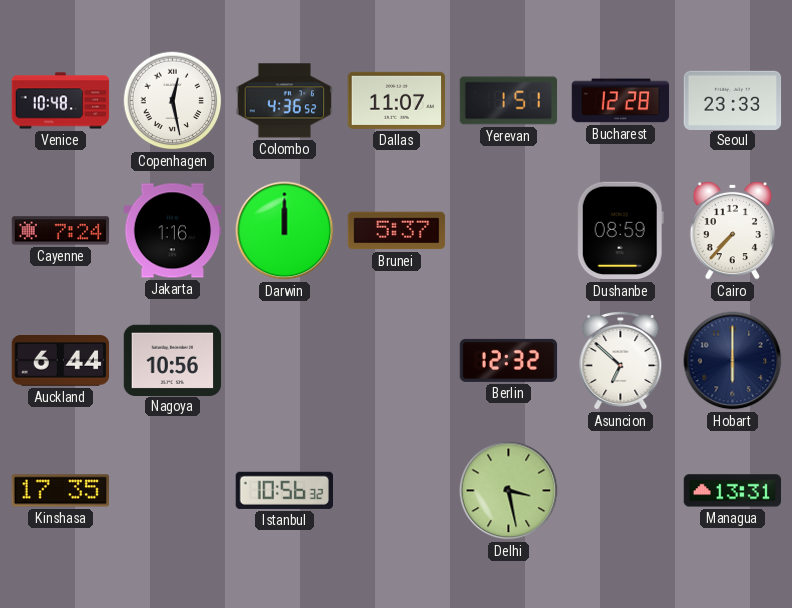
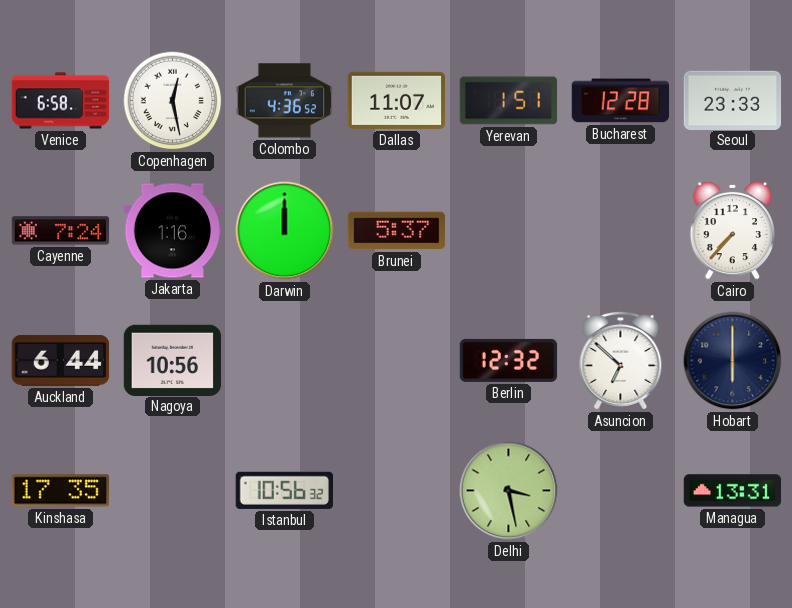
Venice: 10:48 -> 6:58 (61, 101)
Dushanbe: 08:59 -> none (620, 231)
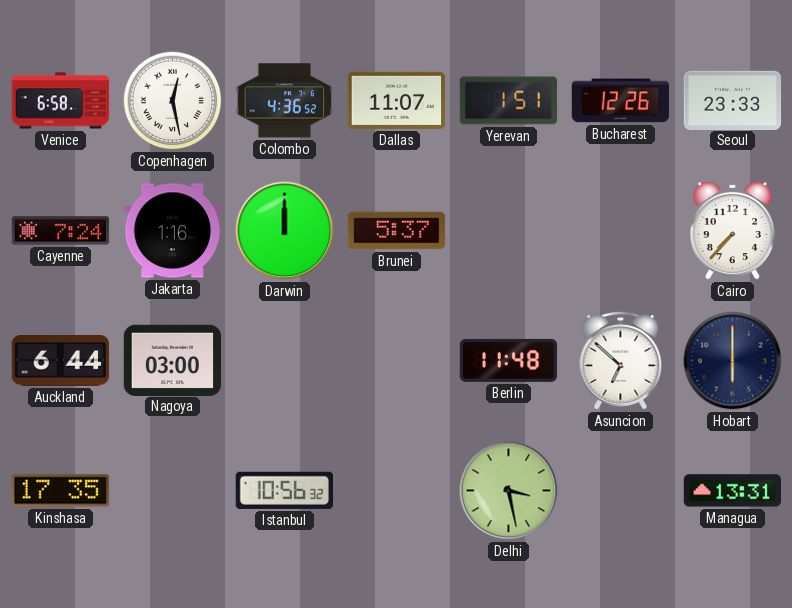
Bucharest: 12:28 -> 12:26 (621, 101)
Nagoya: 10:56 -> 03:00 (173, 360)
Berlin: 12:32 -> 11:48 (509, 360)
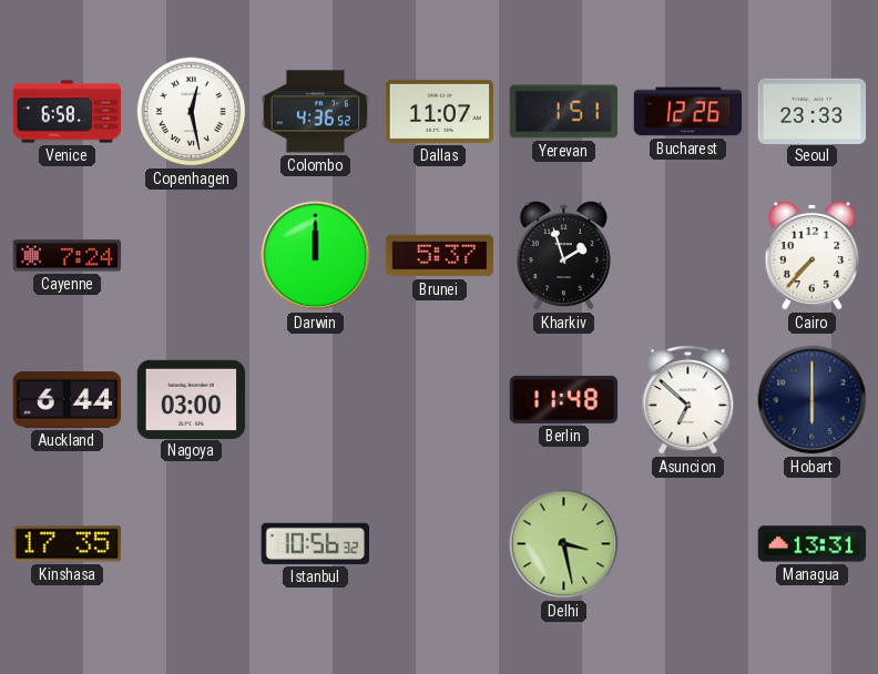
Jakarta: 1:16 -> none (173, 231)
Kharkiv: none -> 1:57 (564, 255)
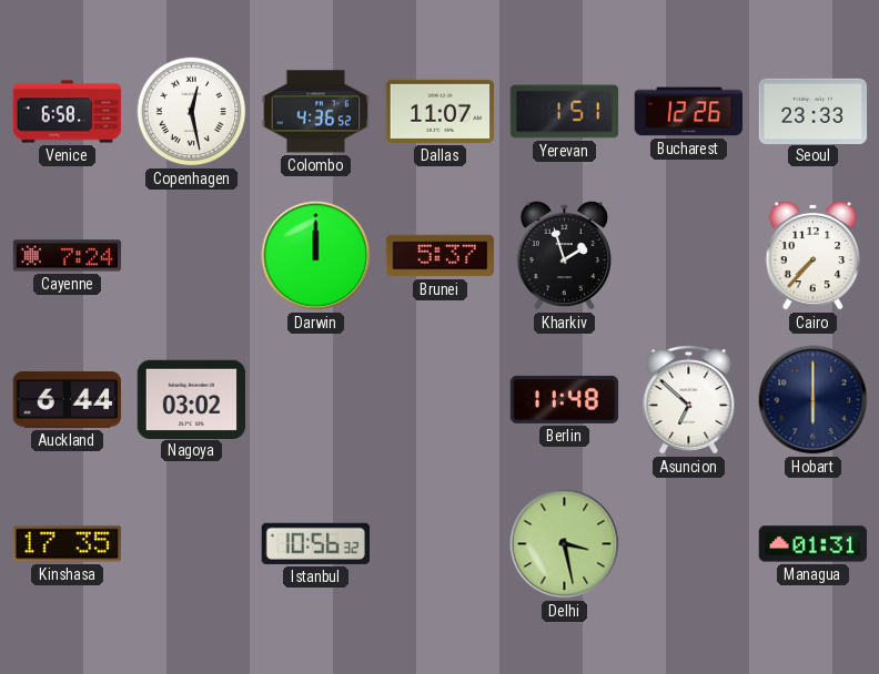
Nagoya: 03:00 -> 03:02 (192, 399)
Managua: 13:31 -> 01:31 (814, 544)
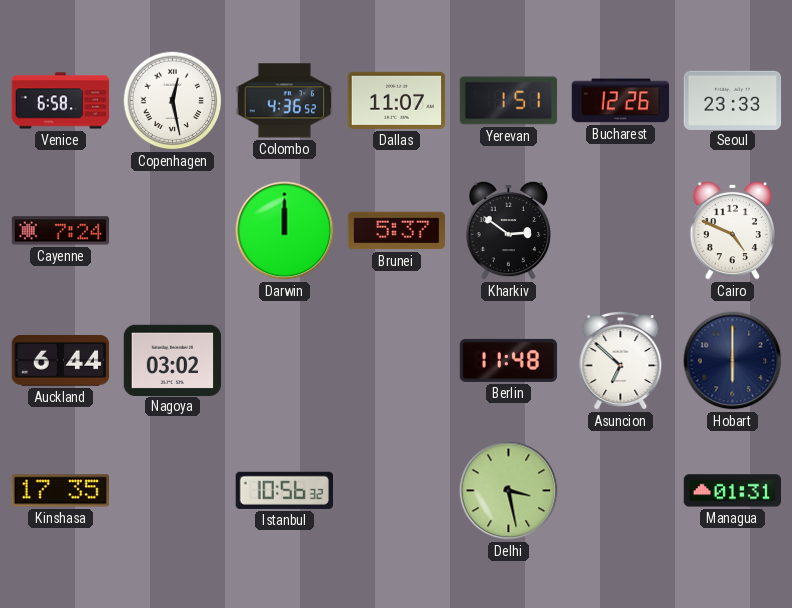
Kharkiv: 1:57 -> 2:51 (509, 230)
Cairo: 7:37 -> 4:49 (733, 230)
